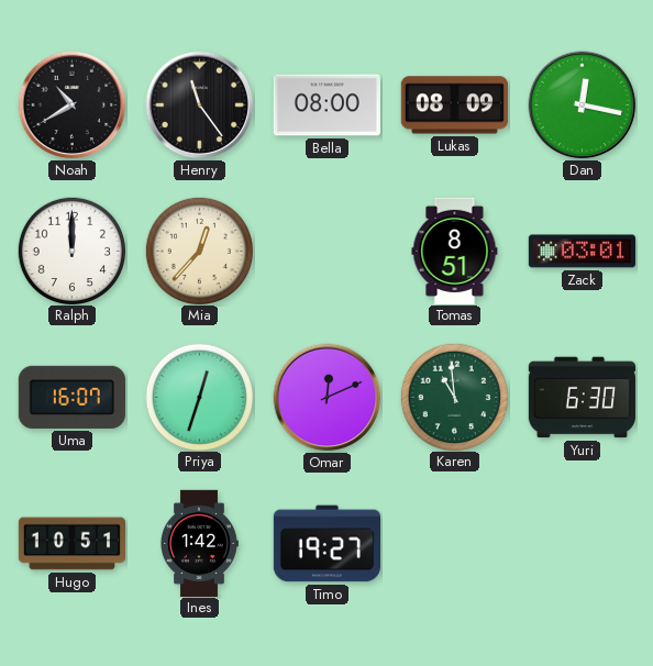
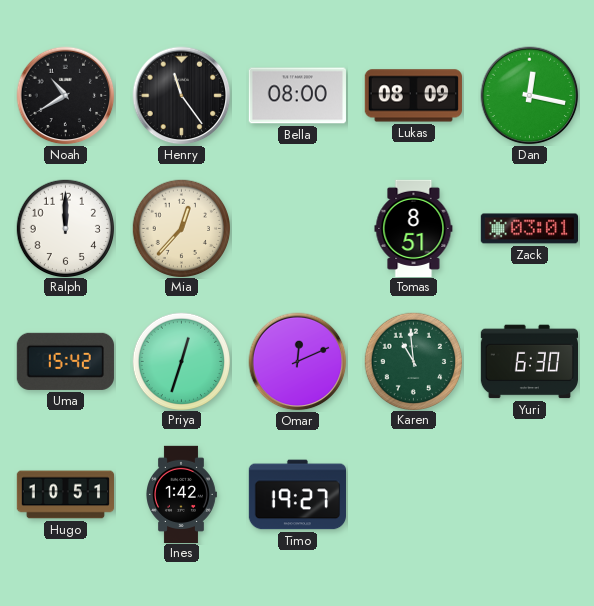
Uma: 16:07 -> 15:42 (65, 361)
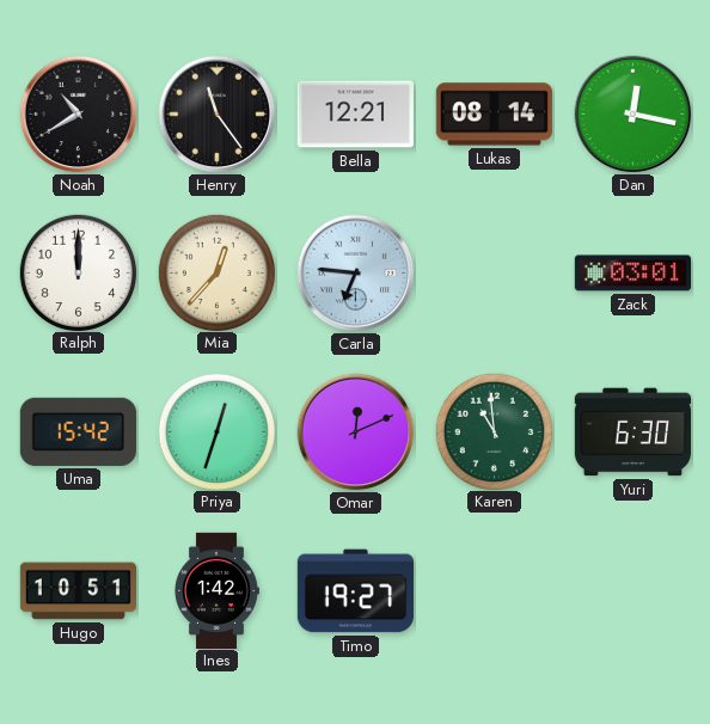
Bella: 08:00 -> 12:21 (355, 115)
Lukas: 08:09 -> 08:14 (494, 115)
Carla: none -> 6:46 (356, 274)
Tomas: 8:51 -> none (414, 228)
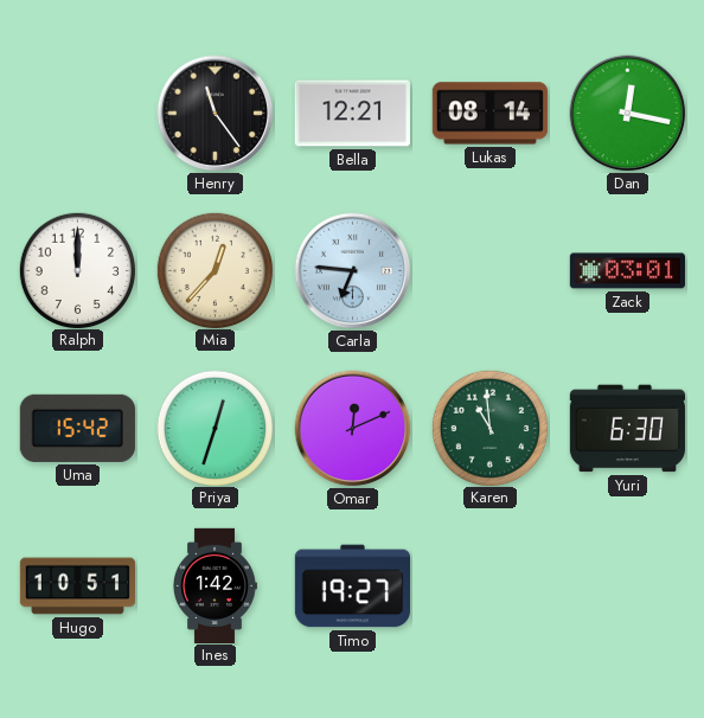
Noah: 10:40 -> none (79, 115)
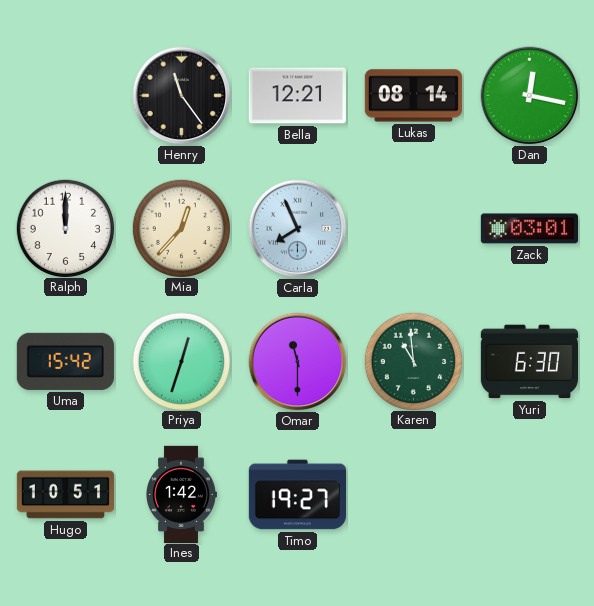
Carla: 6:46 -> 7:56 (298, 229)
Omar: 12:11 -> 11:30 (298, 362)
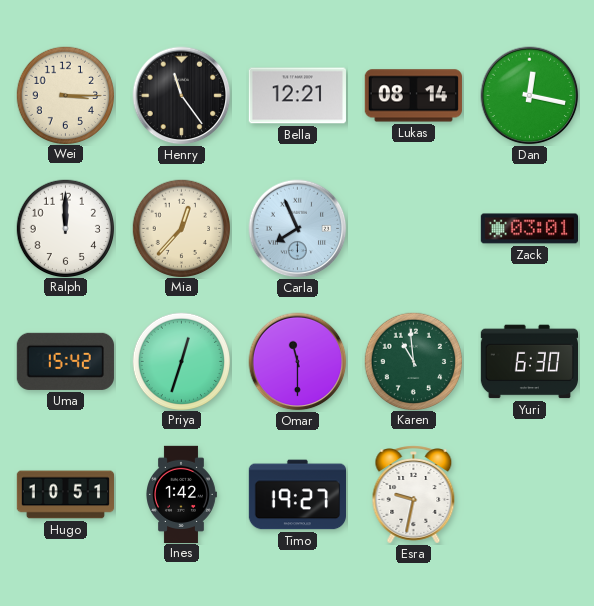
Wei: none -> 3:15 (65, 95)
Esra: none -> 9:32 (414, 495)
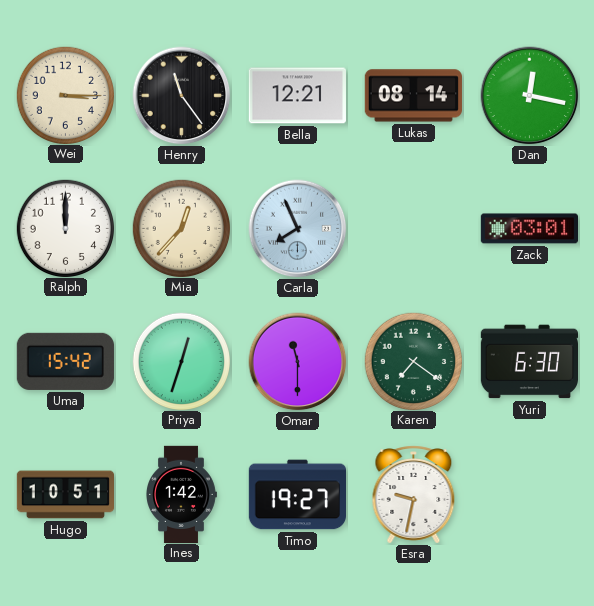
Karen: 10:59 -> 7:21 (413, 361)
